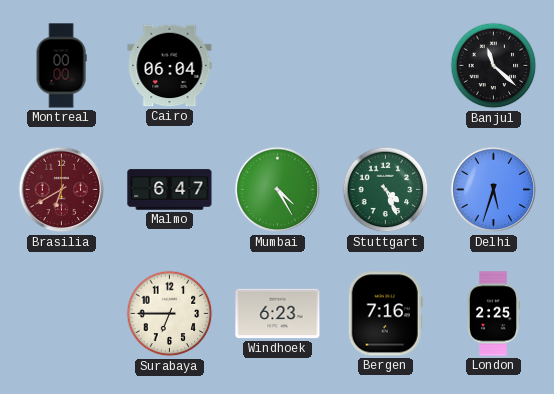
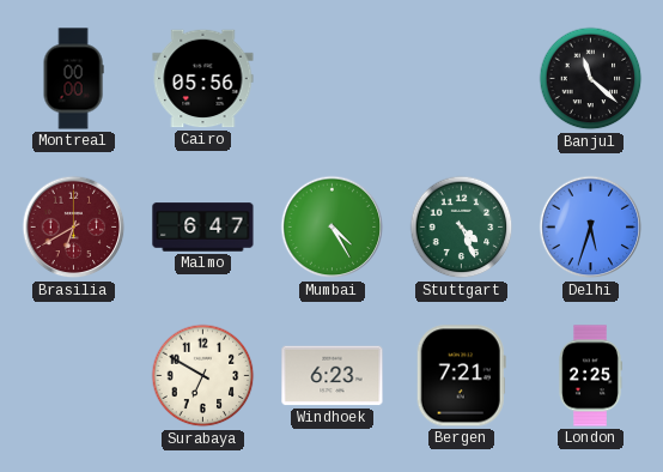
Cairo: 06:04 -> 05:56 (203, 79)
Surabaya: 6:45 -> 6:50 (203, 376)
Bergen: 7:16 -> 7:21 (461, 376)
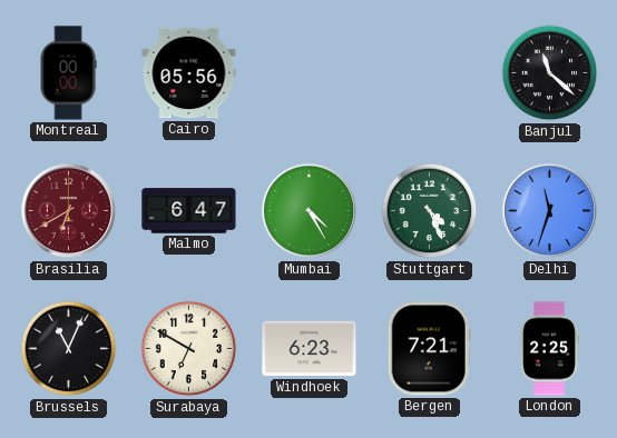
Delhi: 5:33 -> 11:33 (550, 211)
Brussels: none -> 11:04 (69, 349)
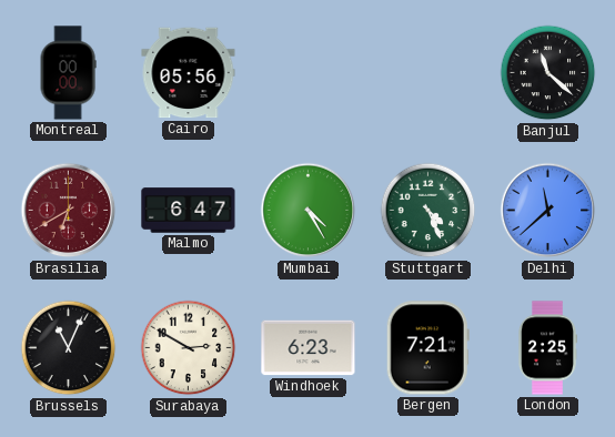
Delhi: 11:33 -> 11:38 (548, 211)
Surabaya: 6:50 -> 2:50 (189, 348)
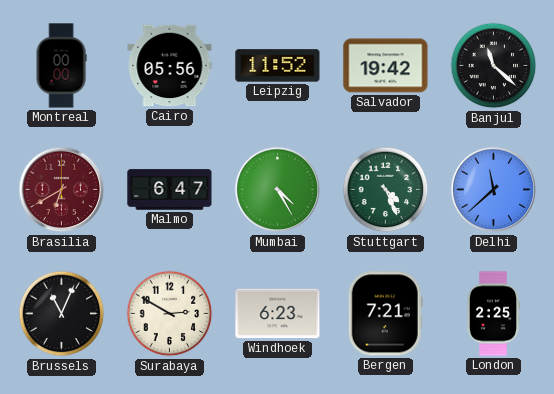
Leipzig: none -> 11:52 (278, 66)
Salvador: none -> 19:42 (386, 66)
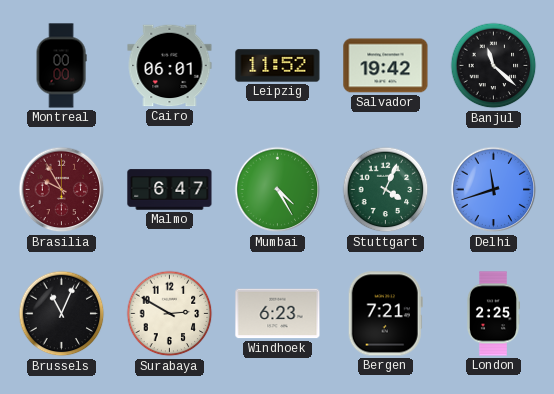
Cairo: 05:56 -> 06:01 (170, 66)
Brasilia: 6:40 -> 9:55 (62, 190)
Stuttgart: 4:26 -> 4:04 (386, 190)
Delhi: 11:38 -> 11:42 (494, 190)
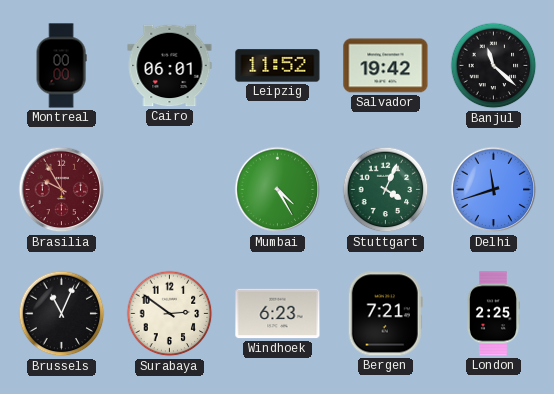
Malmo: 6:47 -> none (170, 190)
Surabaya: 2:50 -> 2:51 (170, 314)
